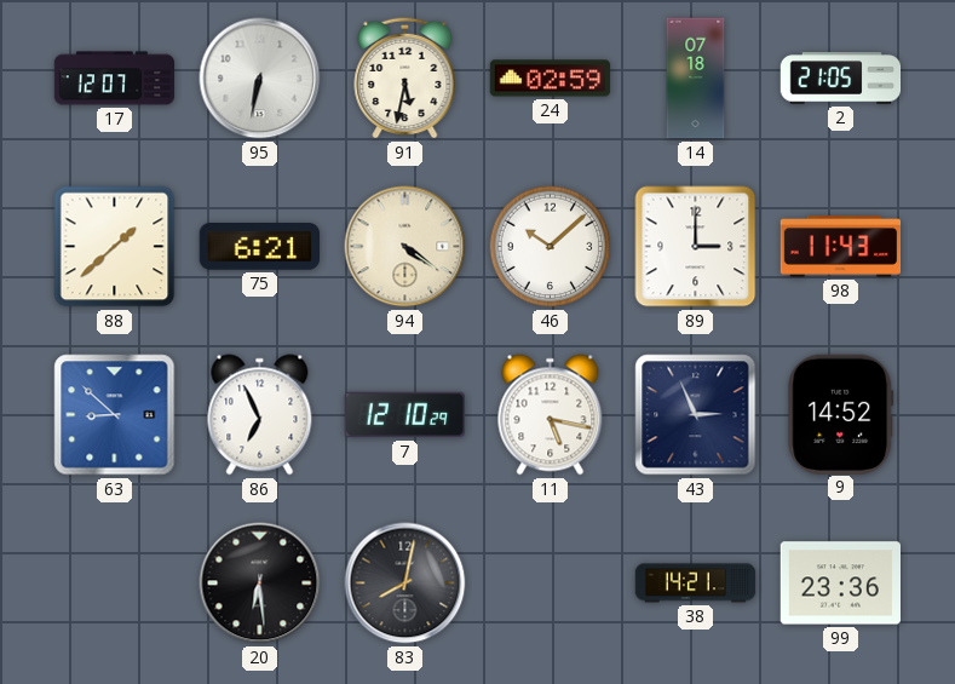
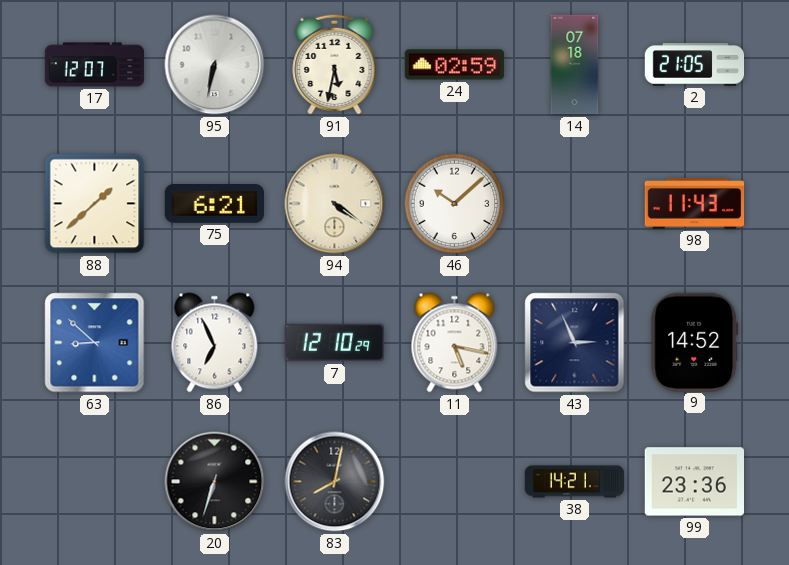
89: 3:00 -> none (696, 247)
20: 6:29 -> 6:33 (215, 482)
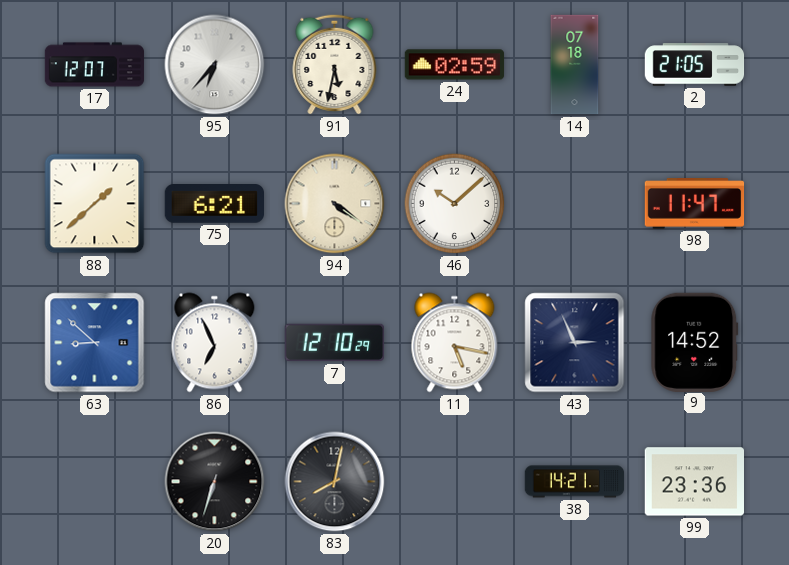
95: 6:32 -> 6:37 (215, 65)
98: 11:43 -> 11:47 (695, 204)
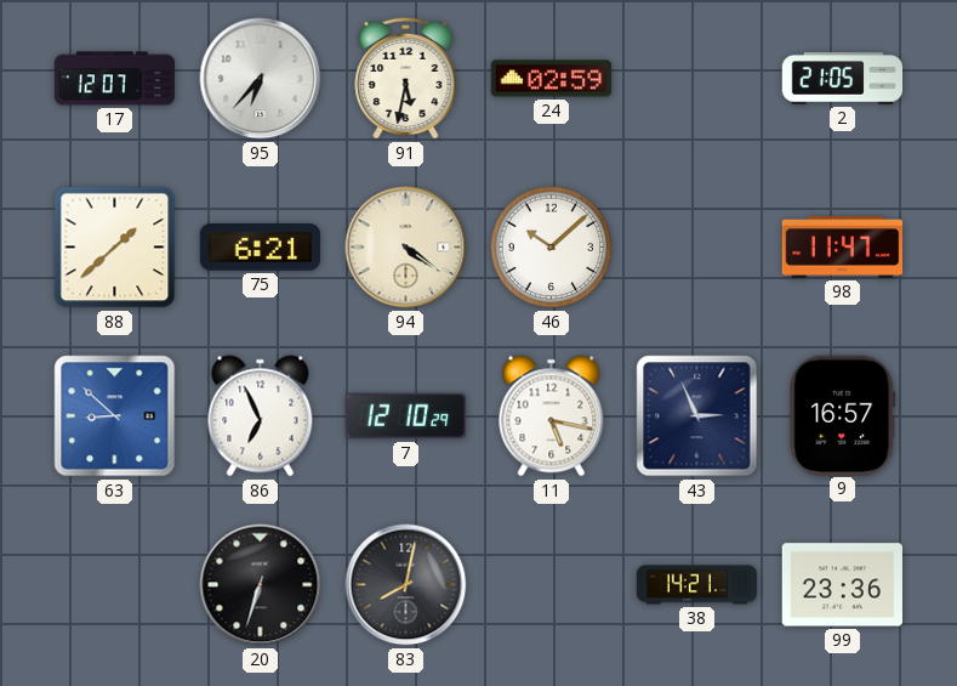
14: 07:18 -> none (575, 65)
9: 14:52 -> 16:57 (843, 415)
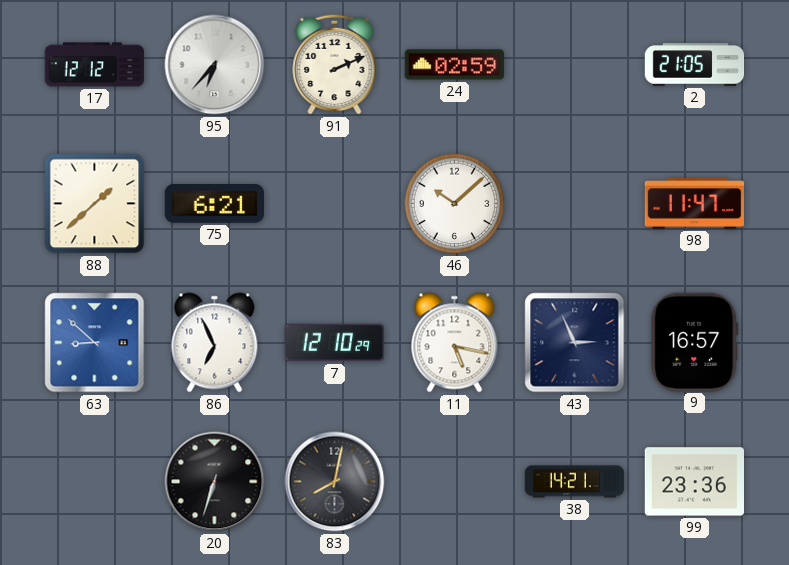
17: 12:07 -> 12:12 (95, 65)
91: 5:32 -> 2:11 (335, 64)
94: 4:21 -> none (406, 248)
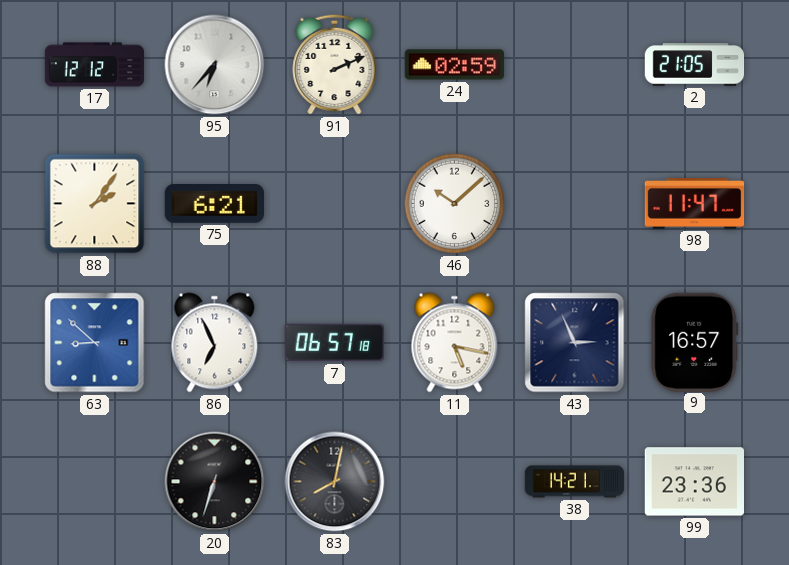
88: 1:38 -> 2:06 (95, 204)
7: 12:10 -> 06:57 (334, 343)
